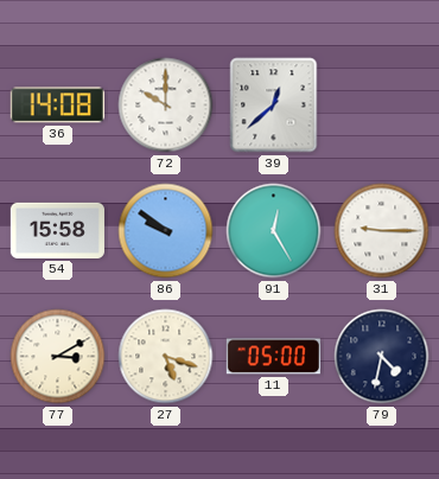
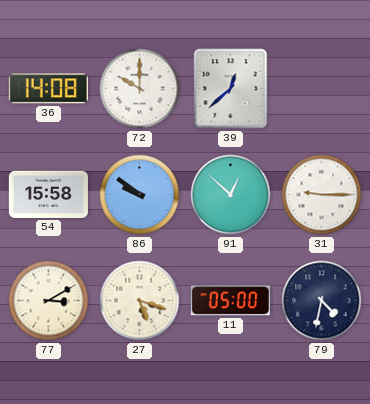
91: 12:25 -> 12:52 (231, 195)
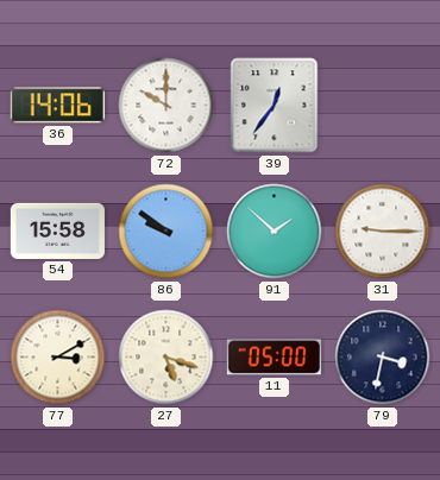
36: 14:08 -> 14:06 (57, 106)
39: 12:38 -> 12:36 (275, 106)
91: 12:52 -> 1:52 (275, 232)
79: 4:32 -> 3:32 (383, 358)
